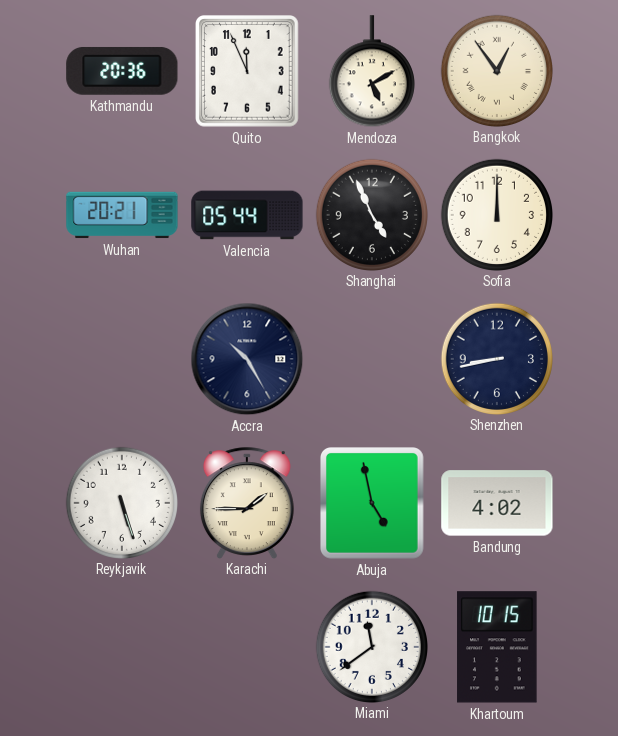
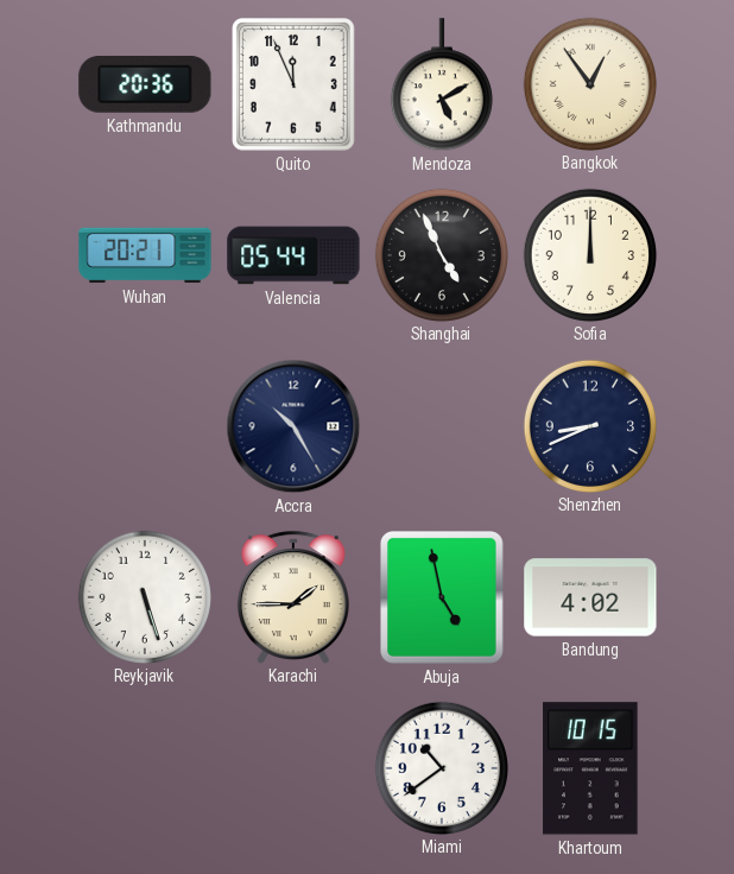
Shenzhen: 8:43 -> 8:41 (589, 425)
Miami: 11:39 -> 10:39 (441, 767)
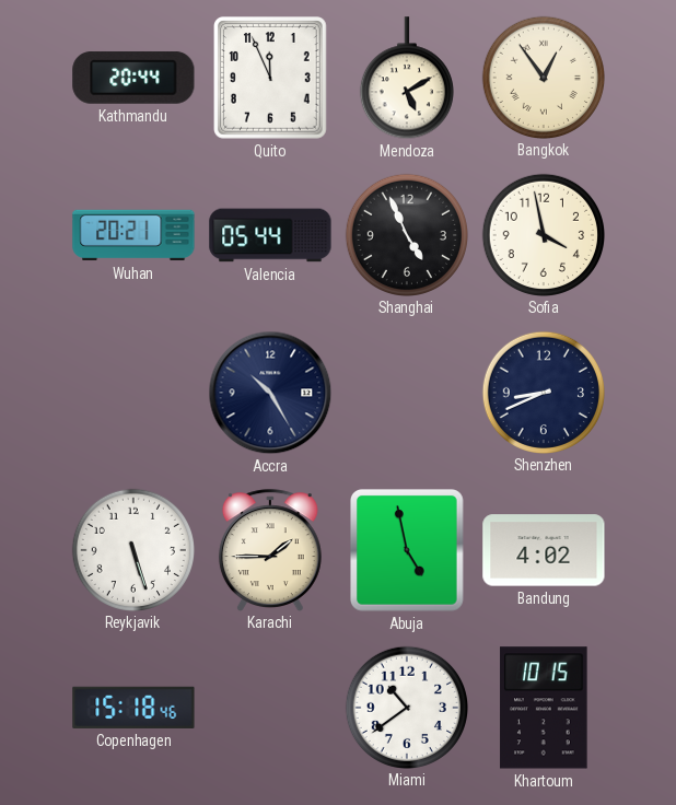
Kathmandu: 20:36 -> 20:44 (133, 78)
Sofia: 12:00 -> 3:58 (543, 234)
Copenhagen: none -> 15:18 (133, 708)
